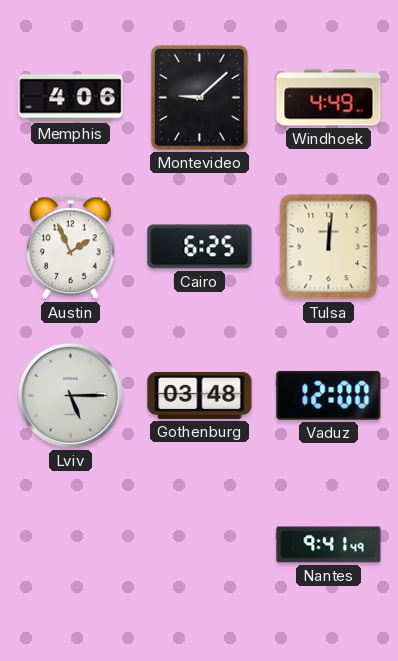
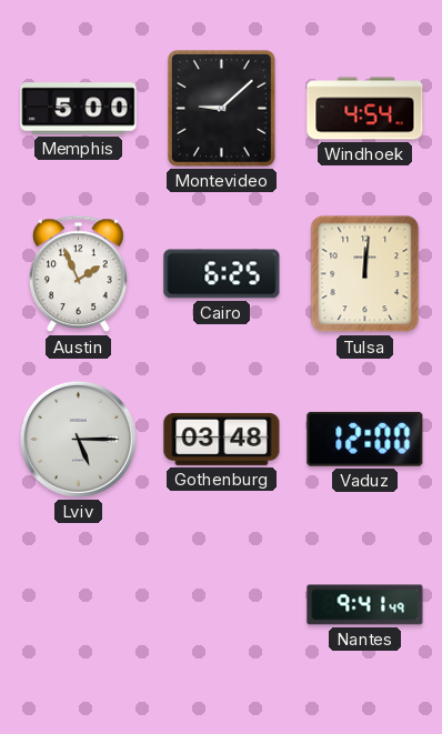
Memphis: 4:06 -> 5:00 (79, 109)
Windhoek: 4:49 -> 4:54 (365, 109)
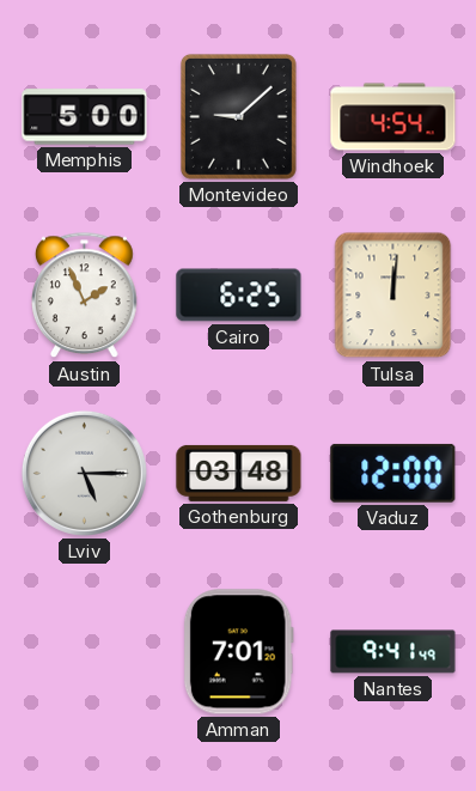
Amman: none -> 7:01 (238, 652)
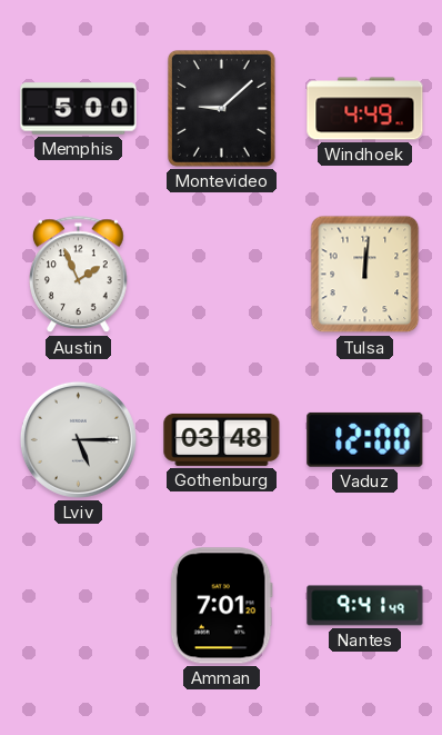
Windhoek: 4:54 -> 4:49 (365, 109)
Cairo: 6:25 -> none (239, 296)
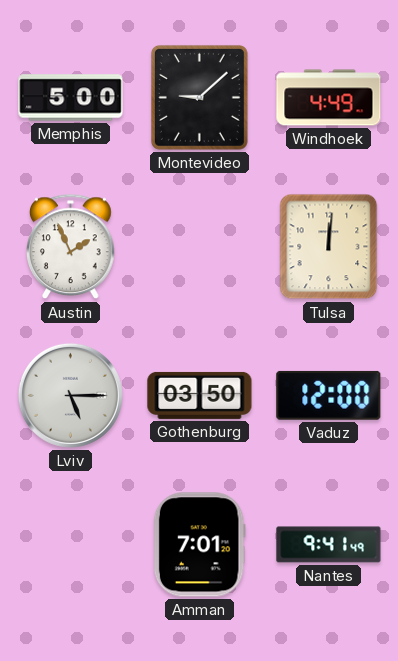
Gothenburg: 03:48 -> 03:50 (200, 395)
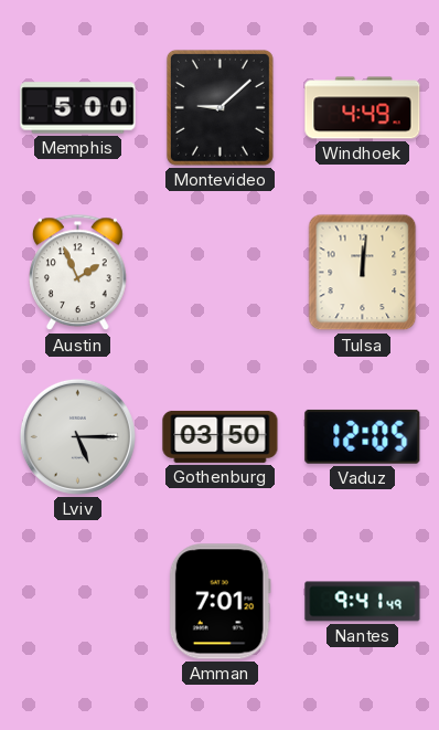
Vaduz: 12:00 -> 12:05 (363, 436)
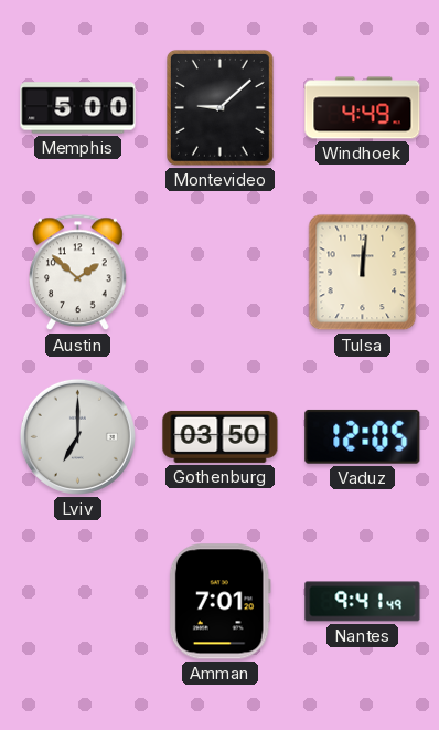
Austin: 1:56 -> 1:52 (78, 273)
Lviv: 5:15 -> 7:00 (77, 436)
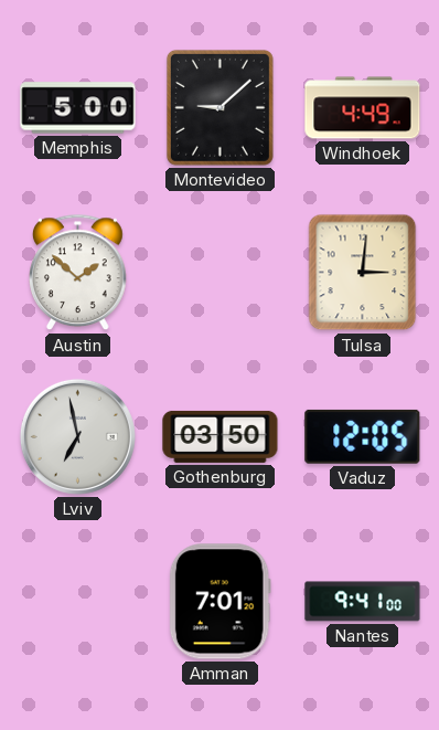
Tulsa: 12:01 -> 3:01 (363, 273)
Lviv: 7:00 -> 6:58 (77, 436)
Nantes: 9:41:49 -> 9:41:00 (363, 602)
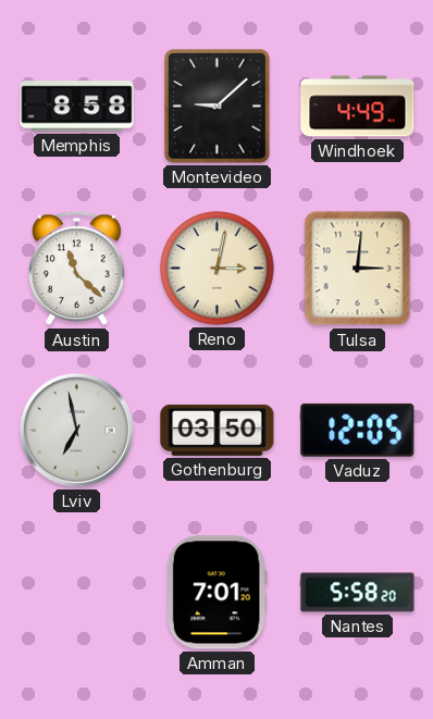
Memphis: 5:00 -> 8:58 (77, 107)
Austin: 1:52 -> 11:22 (77, 269)
Reno: none -> 3:02 (218, 269)
Nantes: 9:41 -> 5:58 (358, 593)
